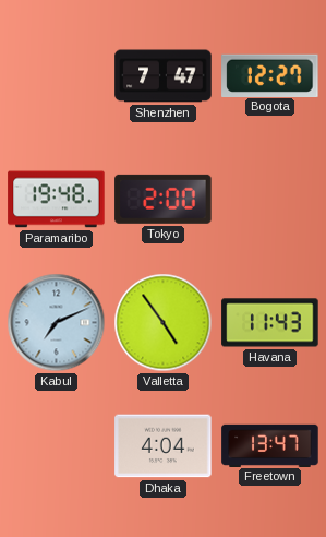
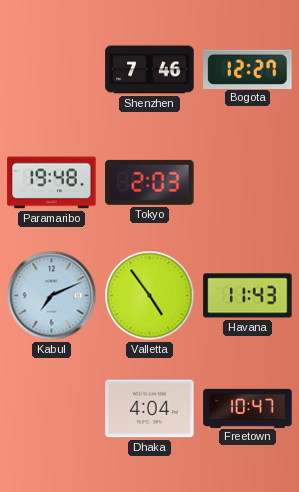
Shenzhen: 7:47 -> 7:46 (150, 70)
Tokyo: 2:00 -> 2:03 (150, 182)
Freetown: 13:47 -> 10:47 (248, 408)
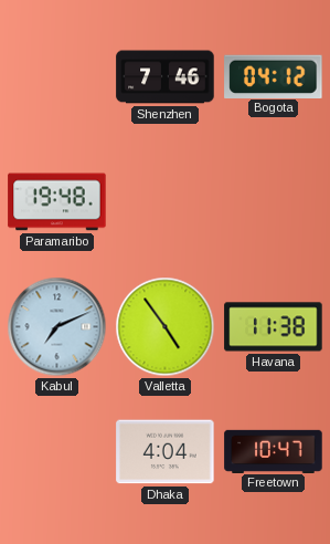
Bogota: 12:27 -> 04:12 (274, 76)
Tokyo: 2:03 -> none (150, 182)
Havana: 11:43 -> 11:38 (274, 327)
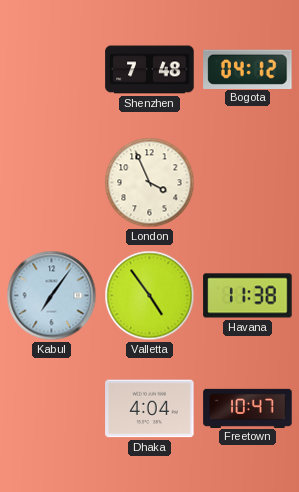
Shenzhen: 7:46 -> 7:48 (150, 70)
Paramaribo: 19:48 -> none (57, 202)
London: none -> 3:56 (150, 183)
Kabul: 7:11 -> 7:06 (52, 296)
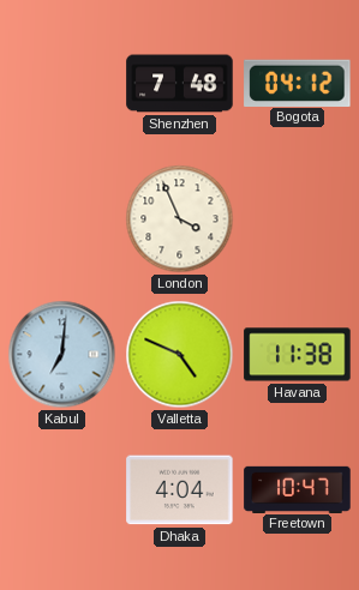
Kabul: 7:06 -> 7:01 (62, 355)
Valletta: 4:54 -> 4:49 (180, 355)
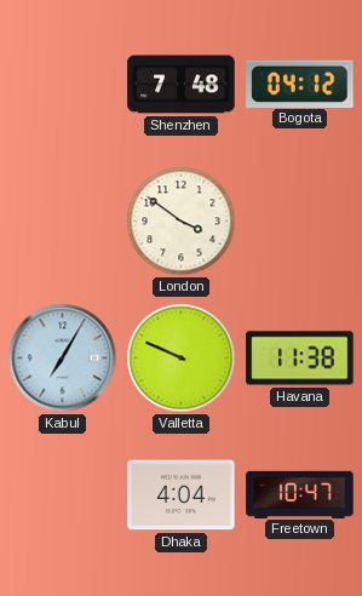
London: 3:56 -> 3:51 (182, 222)
Kabul: 7:01 -> 7:05 (63, 359)
Valletta: 4:49 -> 9:49 (182, 359)
